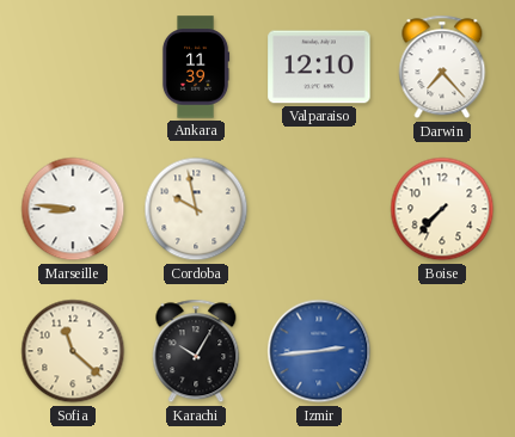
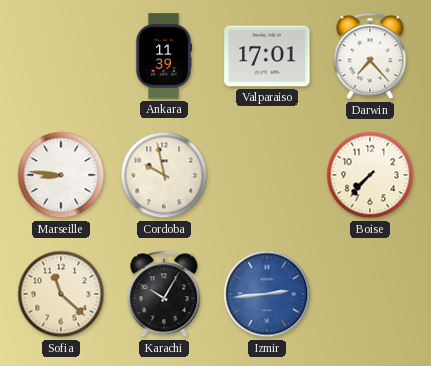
Valparaiso: 12:10 -> 17:01 (267, 56)
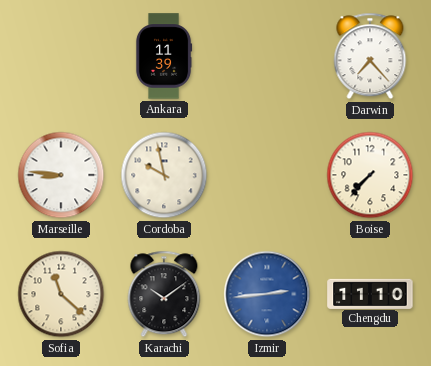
Valparaiso: 17:01 -> none (267, 56)
Karachi: 10:05 -> 10:09 (164, 294)
Chengdu: none -> 11:10 (370, 293)
